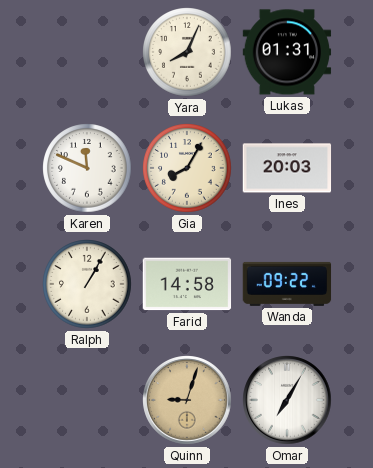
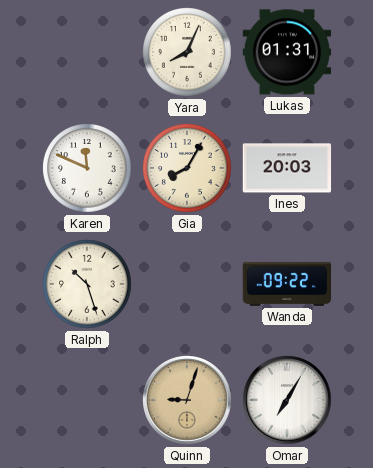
Ralph: 1:05 -> 10:27 (87, 284)
Farid: 14:58 -> none (187, 284)
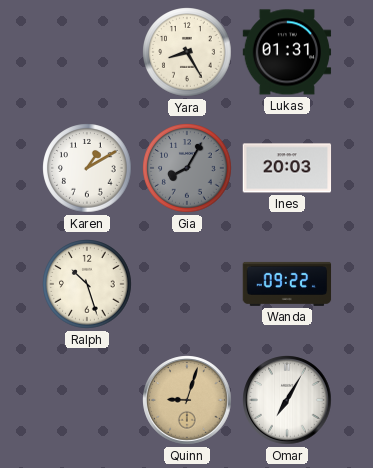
Yara: 8:04 -> 8:25 (187, 52)
Karen: 11:49 -> 1:10 (87, 168)
Gia dial: cream -> grey (187, 168)
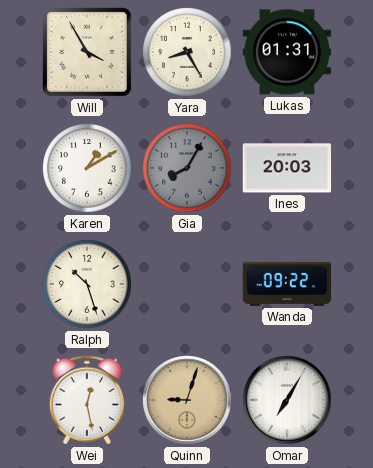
Will: none -> 3:55 (88, 53)
Wei: none -> 12:28 (87, 400)
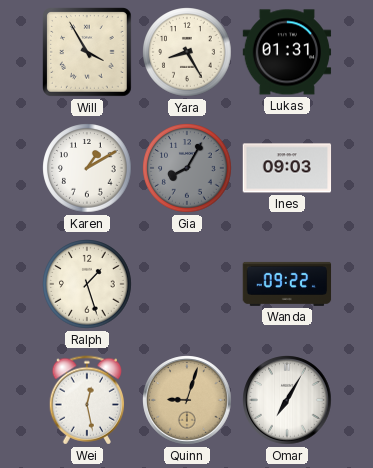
Ines: 20:03 -> 09:03 (287, 168)
Ralph: 10:27 -> 1:27 (87, 284)
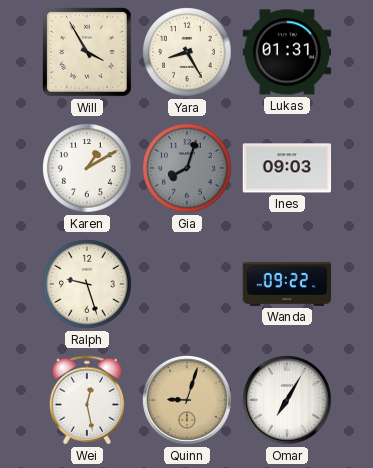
Gia: 8:05 -> 8:03 (187, 168)
Ralph: 1:27 -> 9:27 (87, 284)
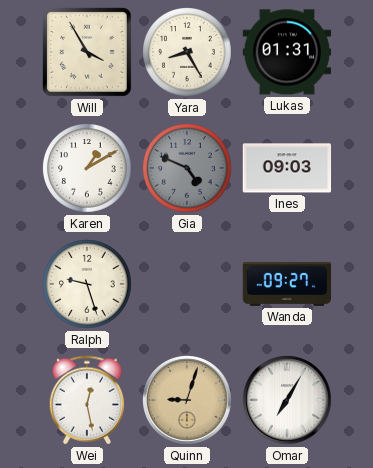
Gia: 8:03 -> 4:49 (187, 168)
Wanda: 09:22 -> 09:27 (287, 284)
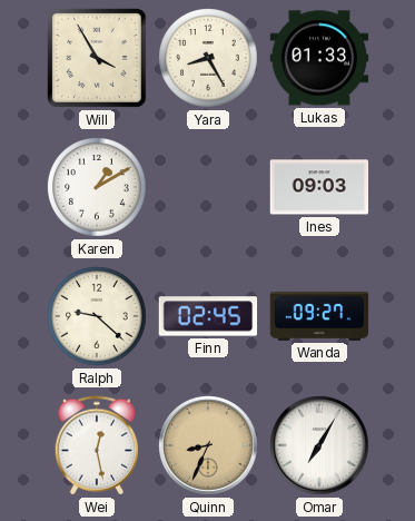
Lukas: 01:31 -> 01:33 (319, 58)
Gia: 4:49 -> none (187, 168)
Ralph: 9:27 -> 9:22 (97, 316)
Finn: none -> 02:45 (208, 316)
Quinn: 9:03 -> 8:34 (208, 445)
